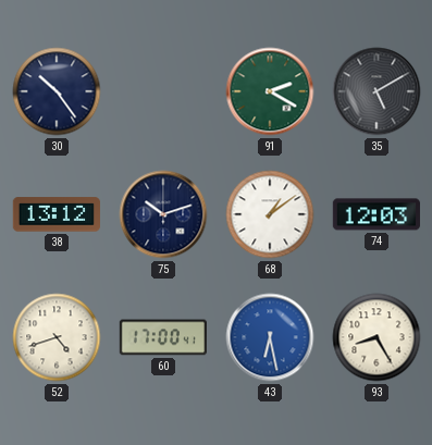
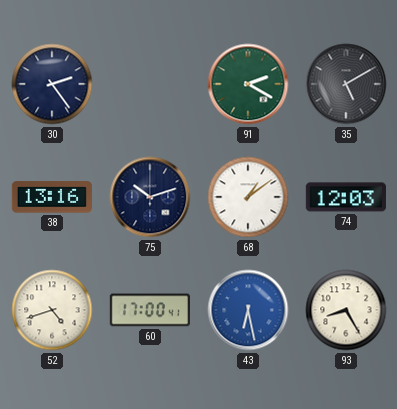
30: 10:24 -> 2:24 (52, 84)
38: 13:12 -> 13:16 (52, 197)
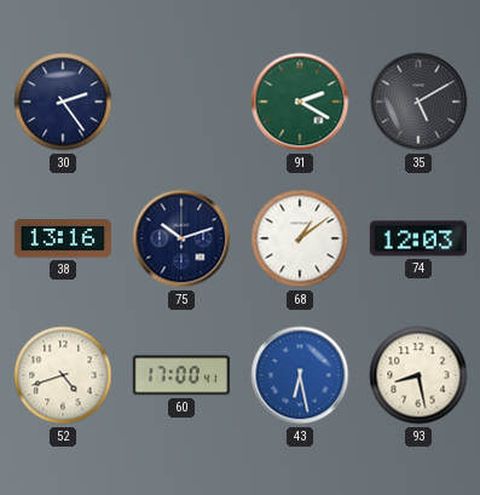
93: 8:25 -> 8:28 (418, 375)
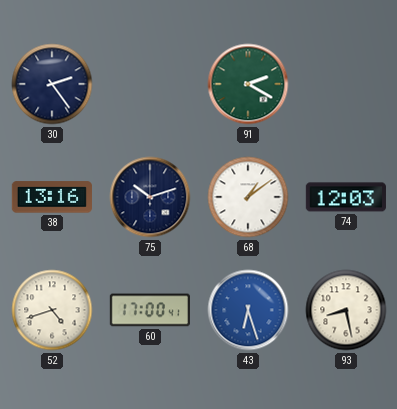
35: 5:10 -> none (418, 102)
43: 6:28 -> 6:27 (248, 310)
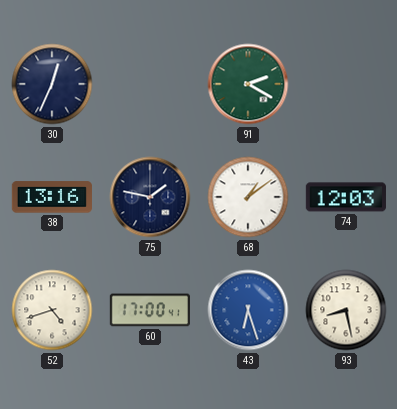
30: 2:24 -> 12:34 (52, 84)
75: 10:12 -> 1:47 (150, 197)
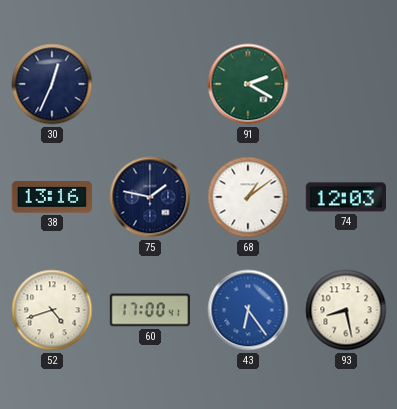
43: 6:27 -> 6:24 (248, 310)
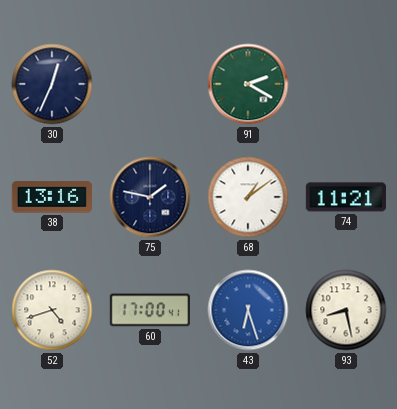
74: 12:03 -> 11:21 (346, 197)
43: 6:24 -> 6:27 (248, 310)
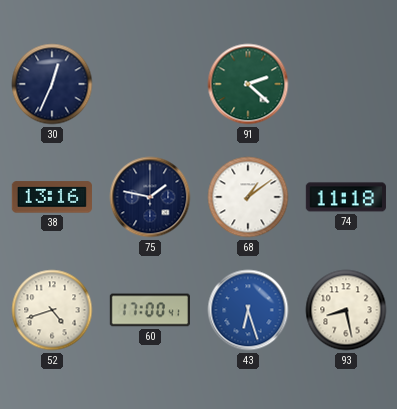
91: 2:20 -> 2:22 (248, 84)
74: 11:21 -> 11:18 (346, 197)
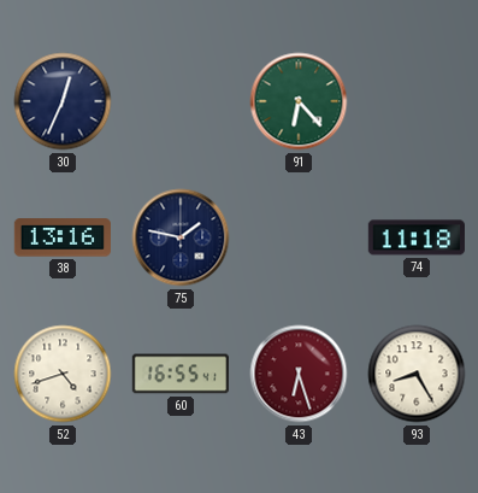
91: 2:22 -> 6:23 (299, 101)
68: 1:09 -> none (248, 197)
60: 17:00 -> 16:55 (181, 374)
43 dial: blue -> burgundy (299, 374)
93: 8:28 -> 8:25 (417, 374)
